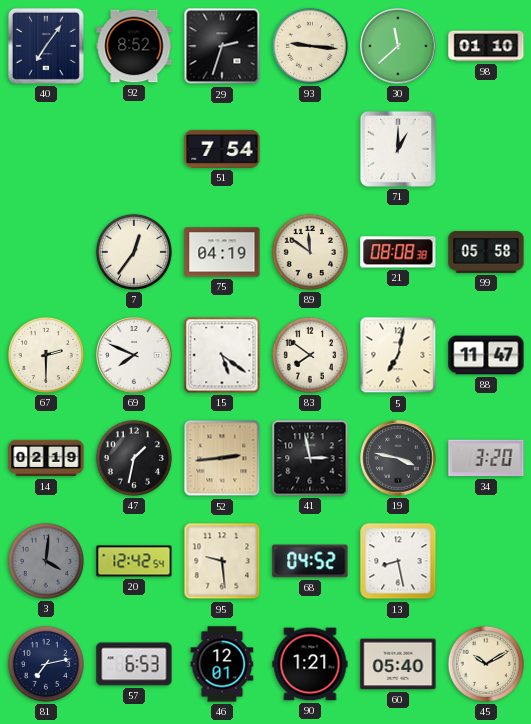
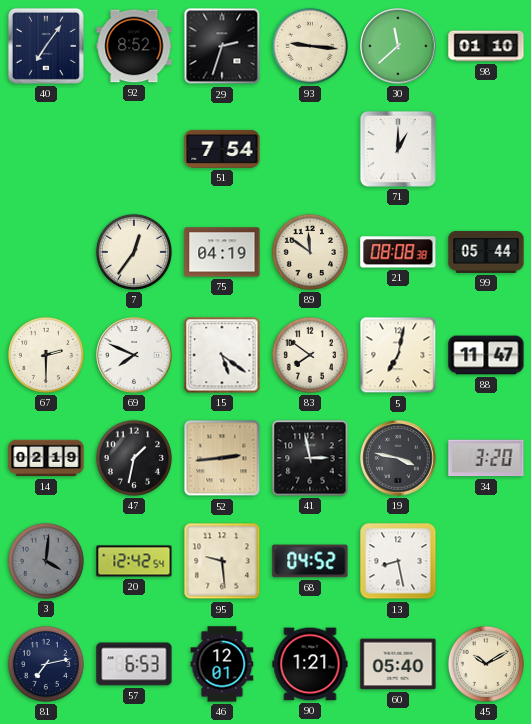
99: 05:58 -> 05:44 (486, 252)
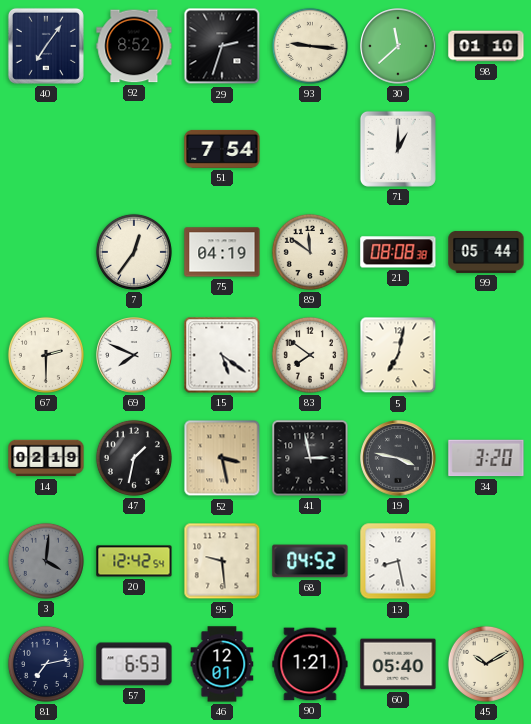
88: 11:47 -> none (486, 355)
52: 2:44 -> 3:28 (222, 458)
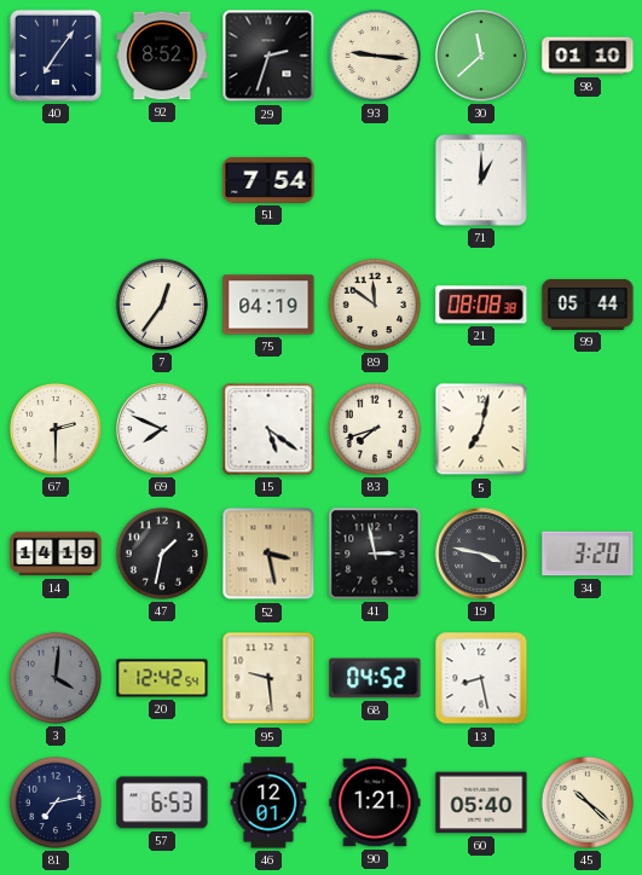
83: 7:51 -> 7:42 (375, 429)
14: 02:19 -> 14:19 (56, 554)
45: 10:10 -> 10:22 (588, 802)
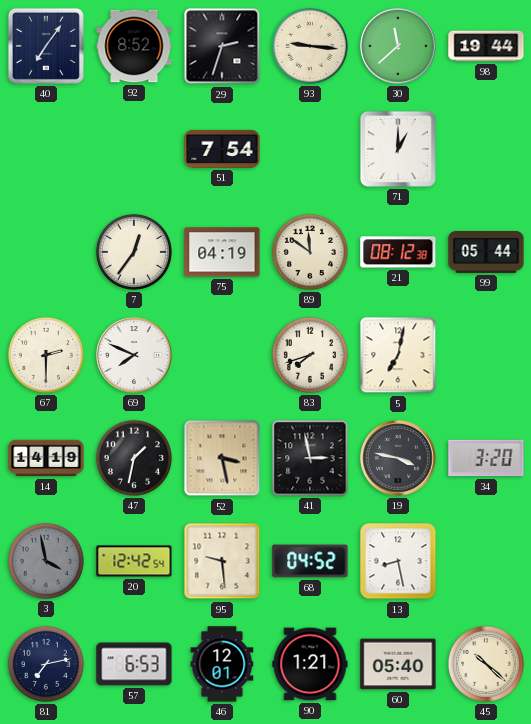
98: 01:10 -> 19:44 (486, 46)
21: 08:08 -> 08:12 (398, 252)
15: 5:21 -> none (268, 429)
3: 4:01 -> 3:58 (46, 561)
